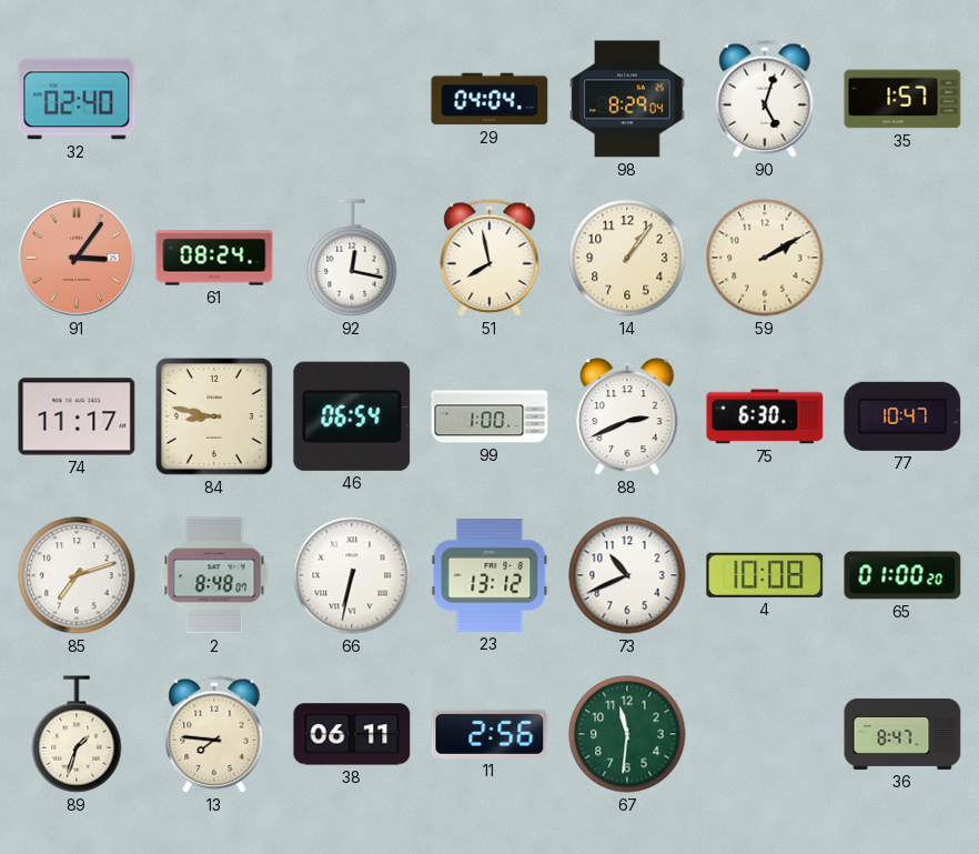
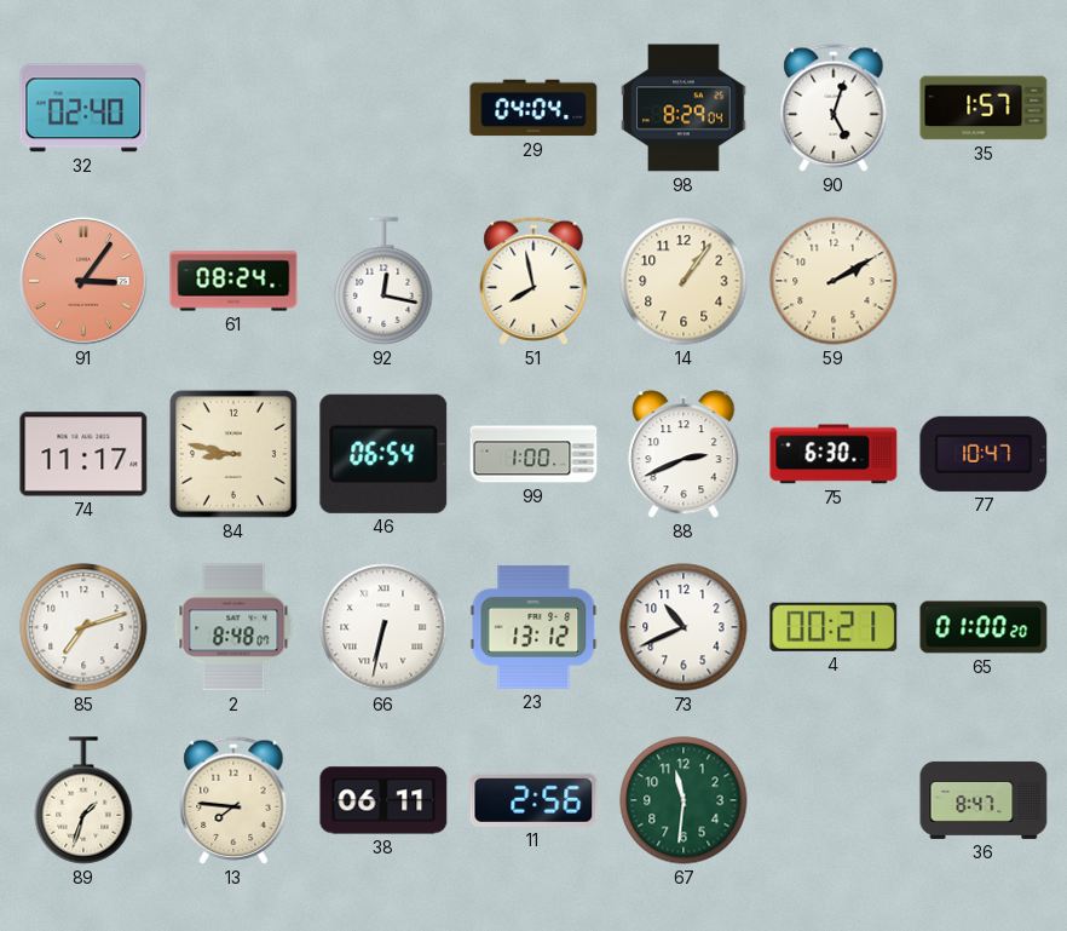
4: 10:08 -> 00:21 (834, 627)
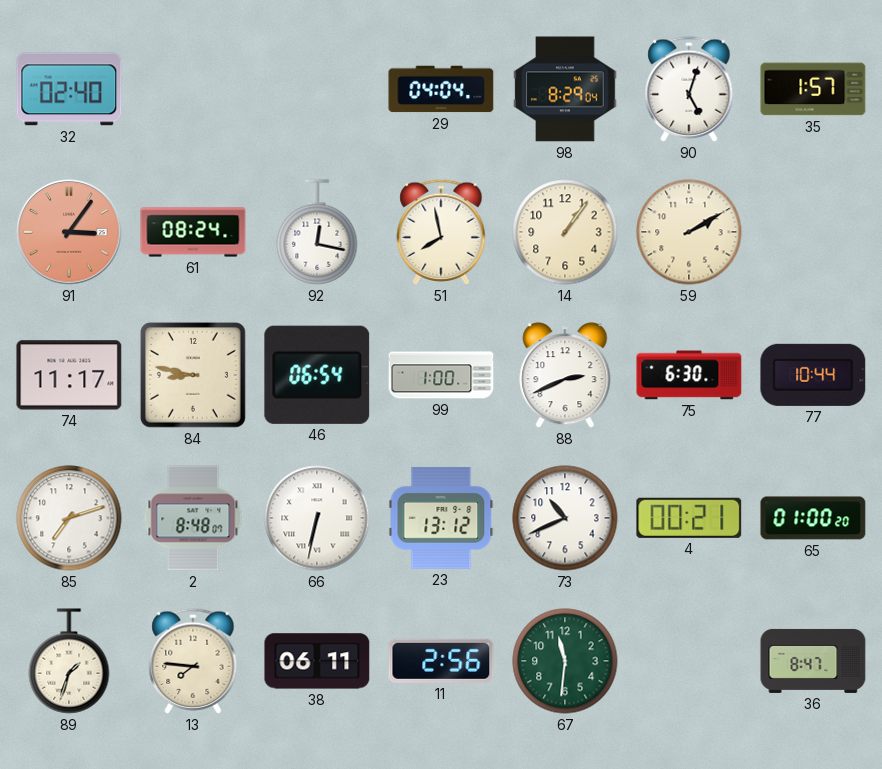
77: 10:47 -> 10:44 (813, 375)
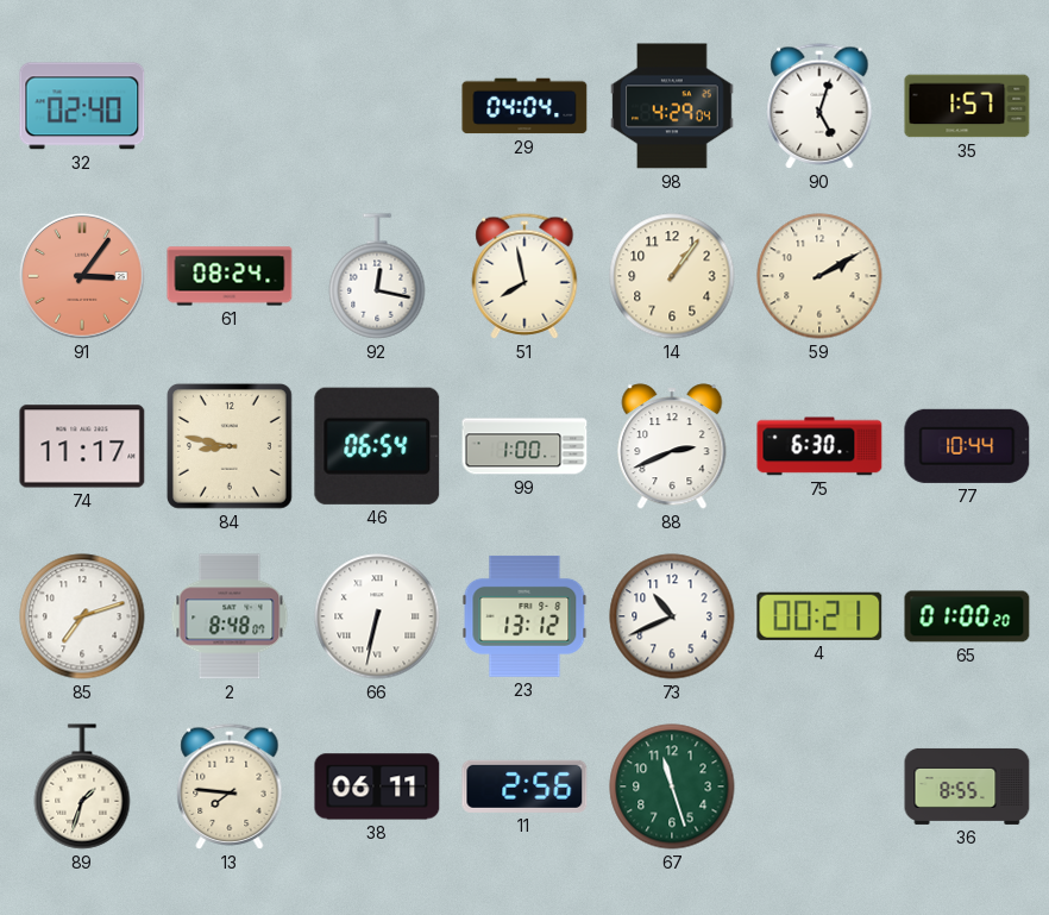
98: 8:29 -> 4:29 (672, 106)
67: 11:31 -> 11:27 (672, 786)
36: 8:47 -> 8:55 (967, 786)
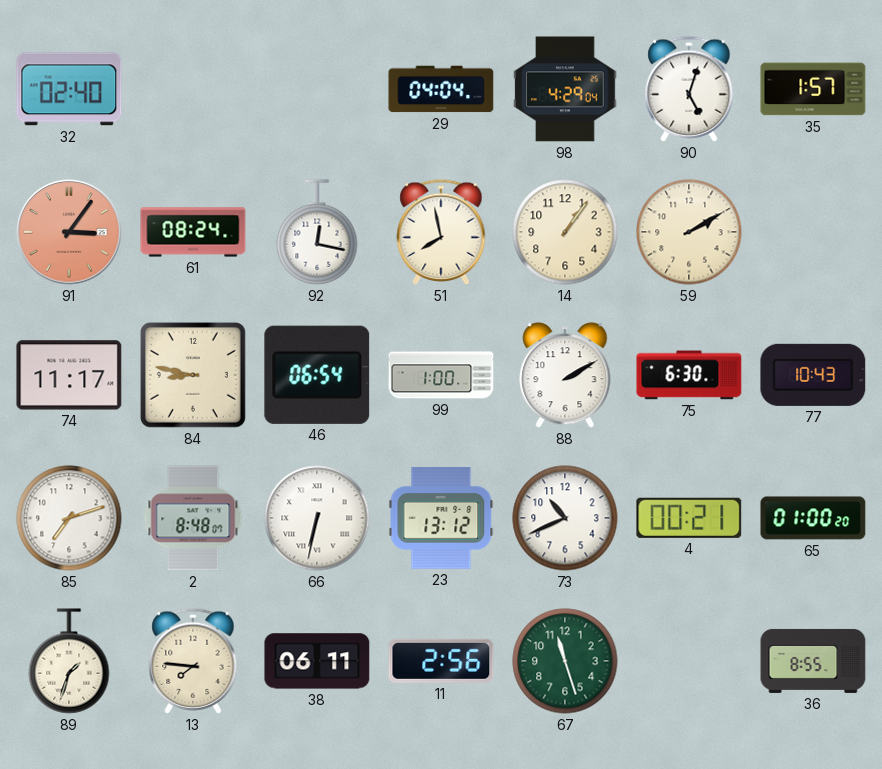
88: 2:41 -> 2:10 (565, 375)
77: 10:44 -> 10:43 (813, 375)
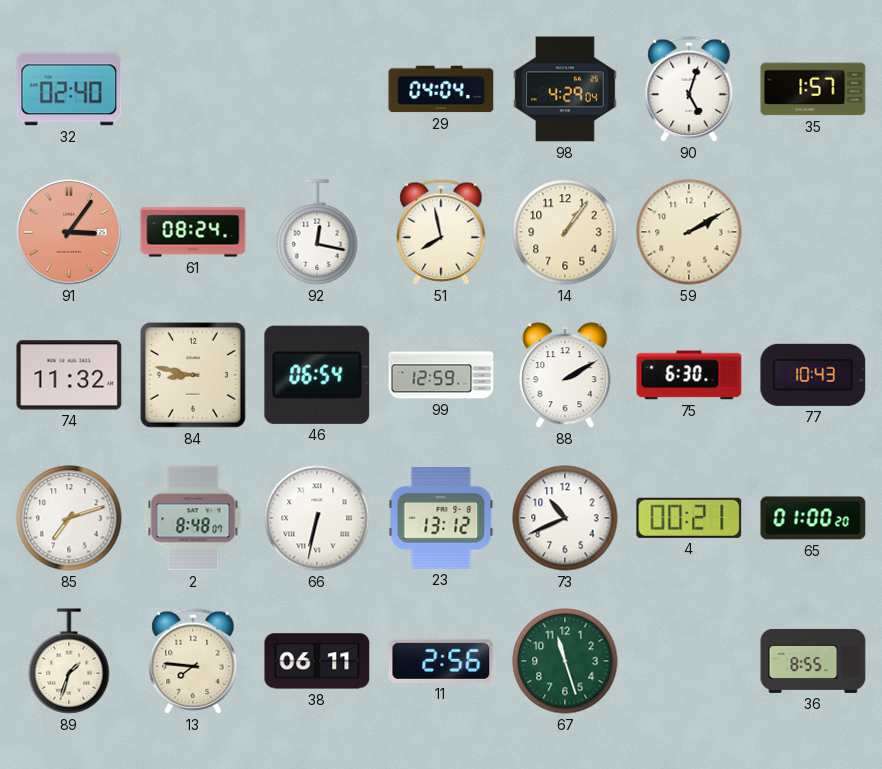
74: 11:17 -> 11:32 (69, 375)
99: 1:00 -> 12:59 (441, 375)
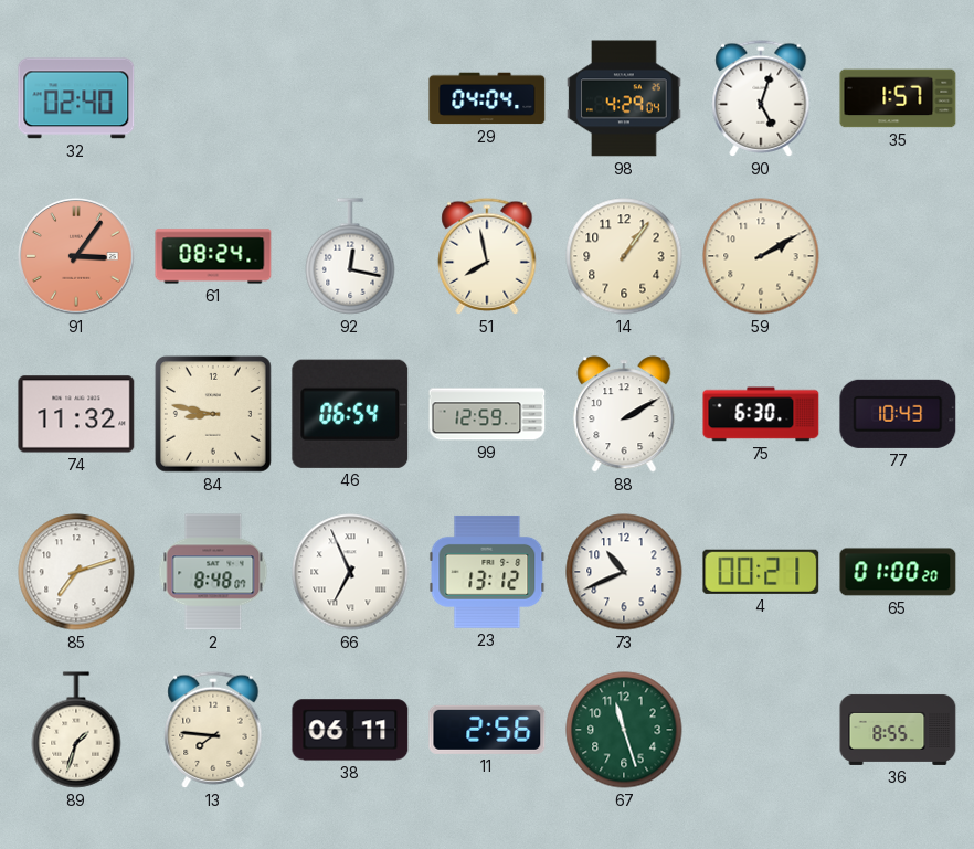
66: 6:32 -> 6:56 (350, 572)
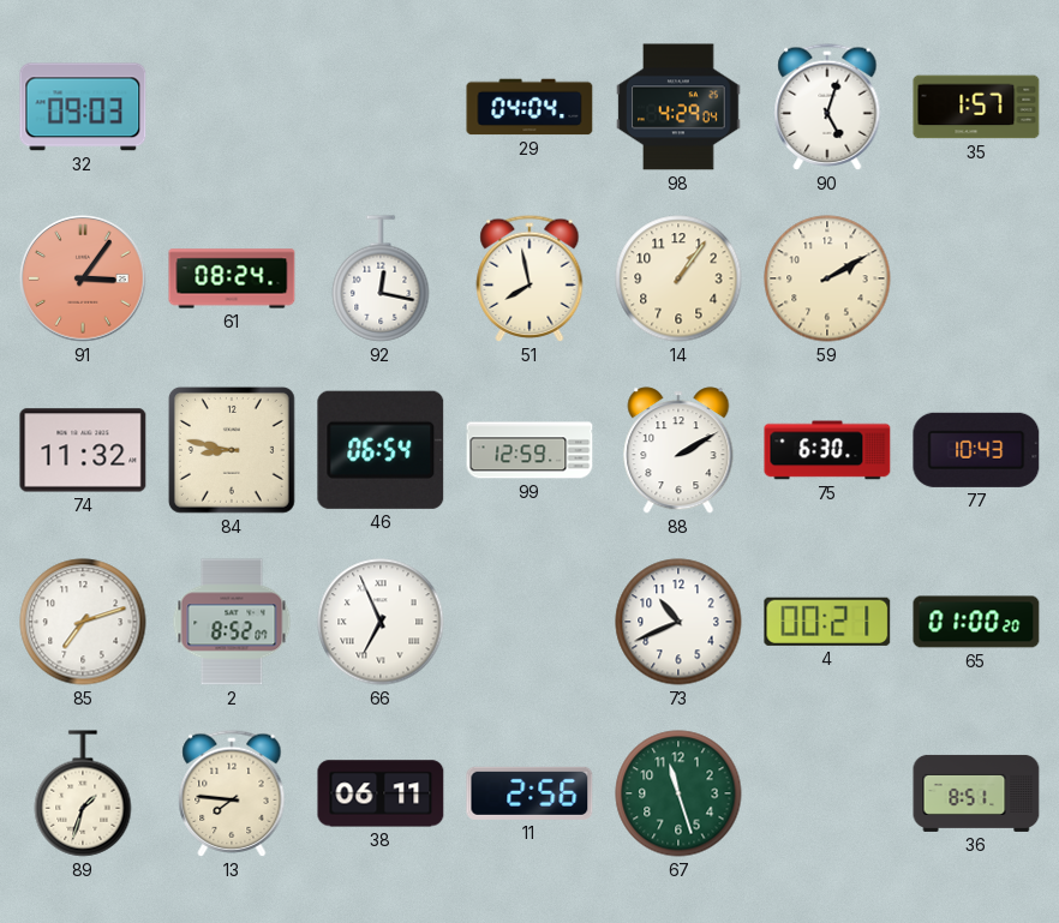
32: 02:40 -> 09:03 (83, 107)
2: 8:48 -> 8:52 (232, 622)
23: 13:12 -> none (487, 572)
36: 8:55 -> 8:51 (976, 793)
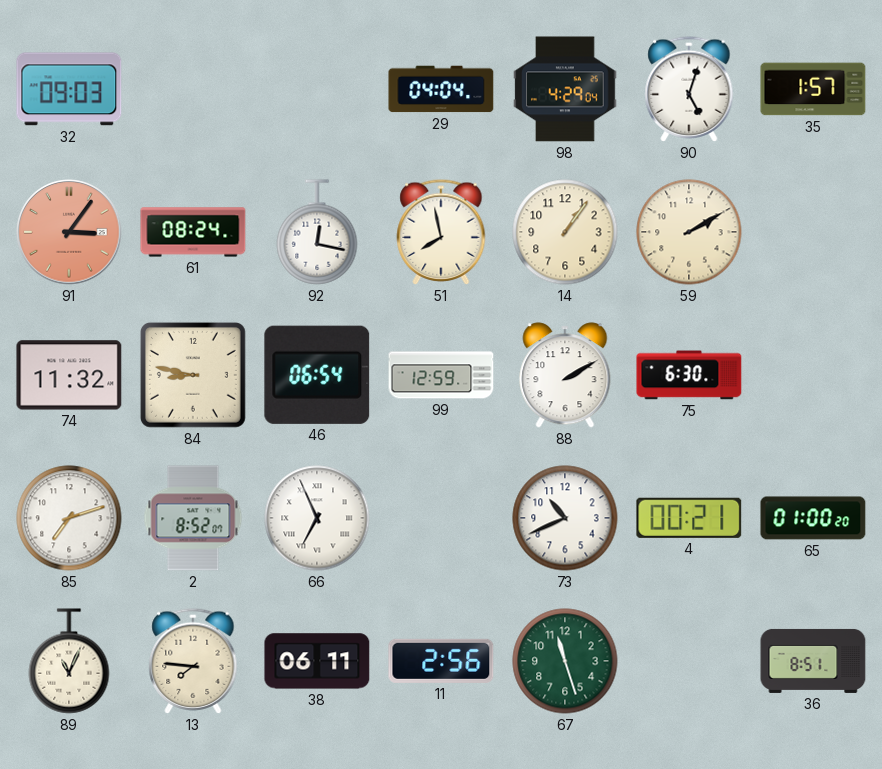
77: 10:43 -> none (976, 450)
89: 1:33 -> 11:04 (69, 661)
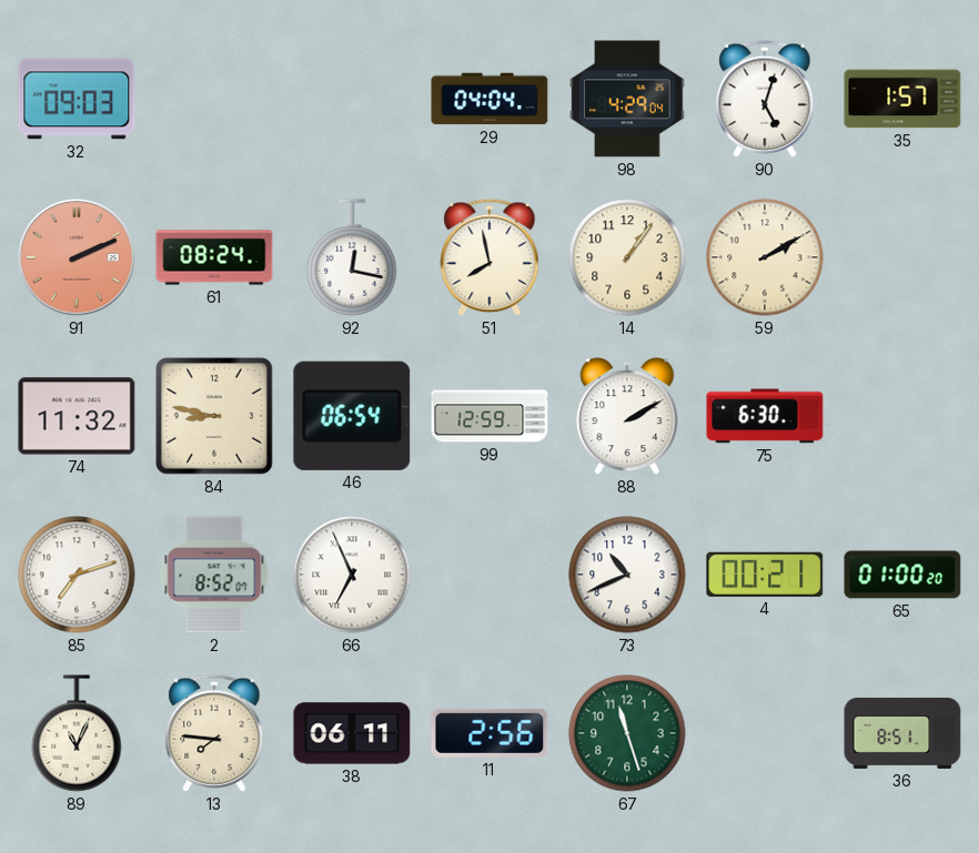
91: 3:06 -> 2:11 (77, 257)
